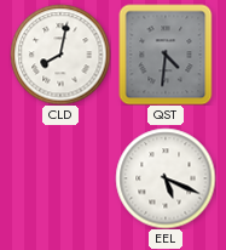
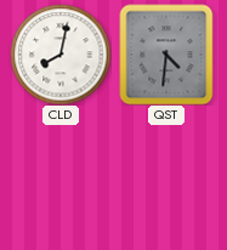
EEL: 5:19 -> none (166, 178)
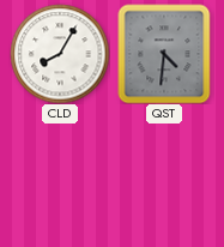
CLD: 8:02 -> 8:05 (60, 54)
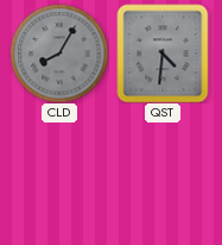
CLD dial: white -> grey (59, 54)
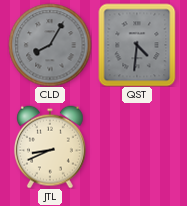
JTL: none -> 8:41 (50, 147)
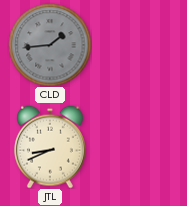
CLD: 8:05 -> 1:44 (50, 45)
QST: 4:31 -> none (137, 45)
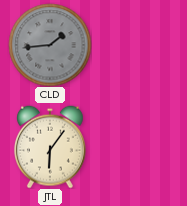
JTL: 8:41 -> 6:06 (50, 147)
